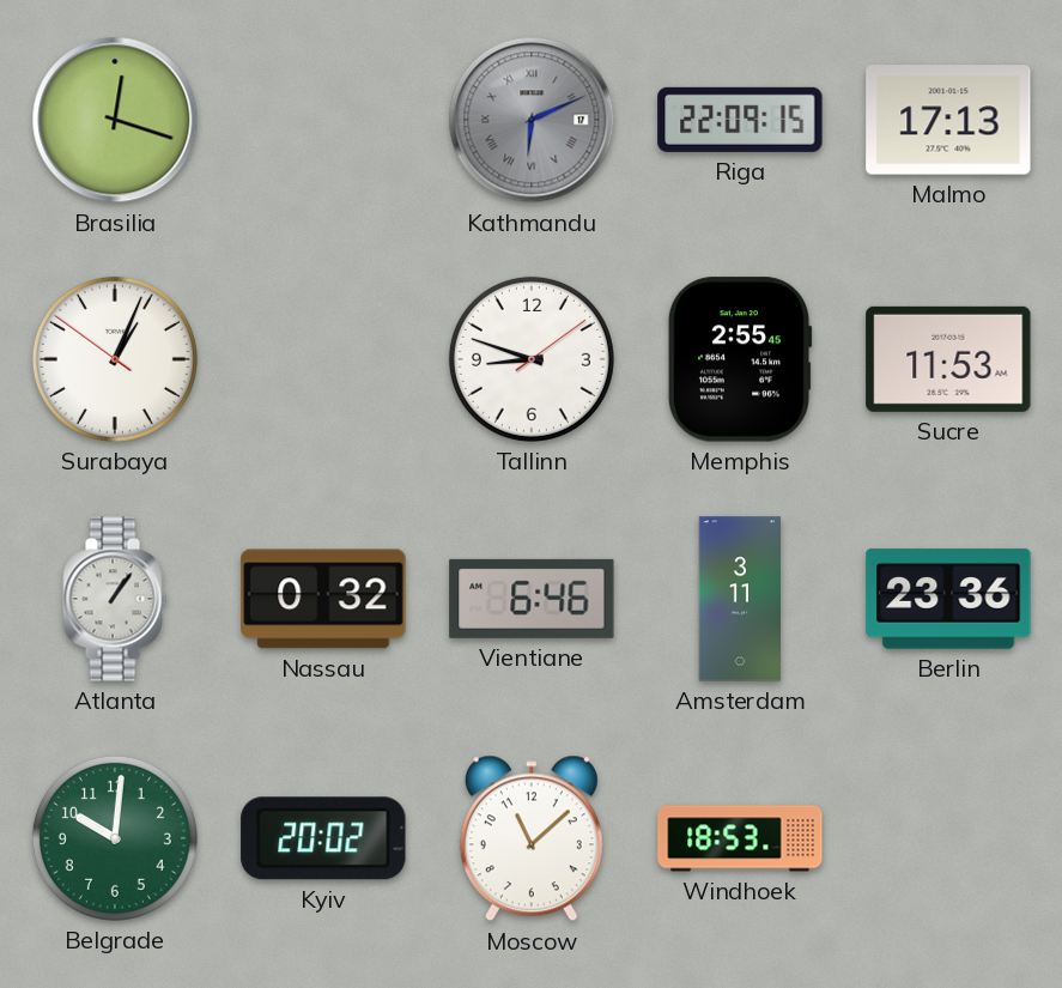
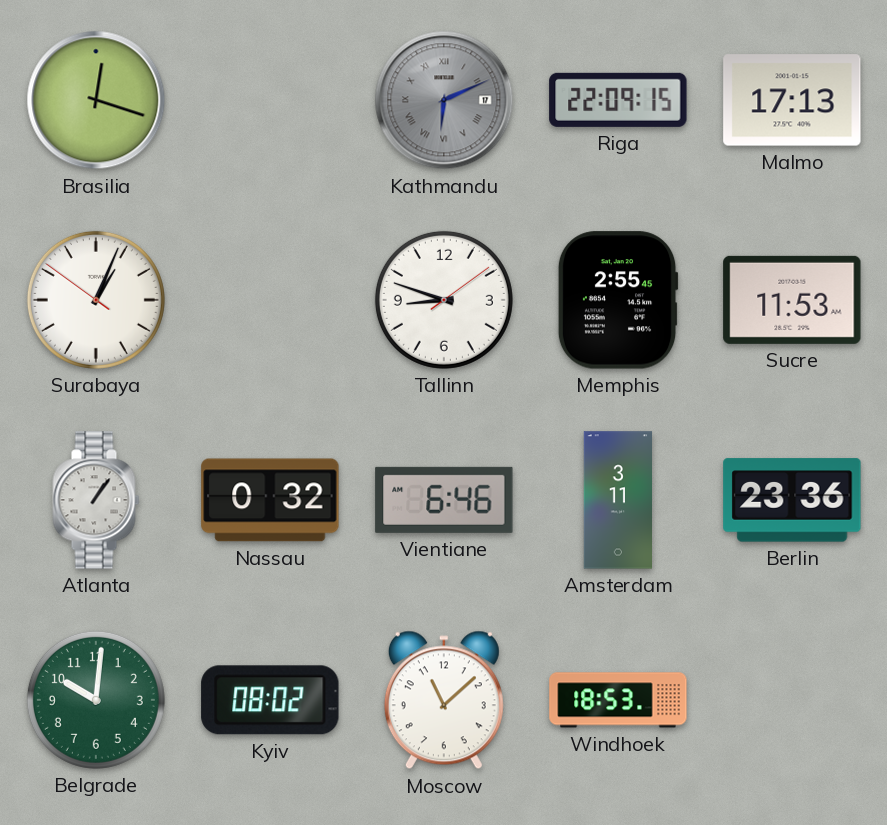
Kyiv: 20:02 -> 08:02 (270, 700)
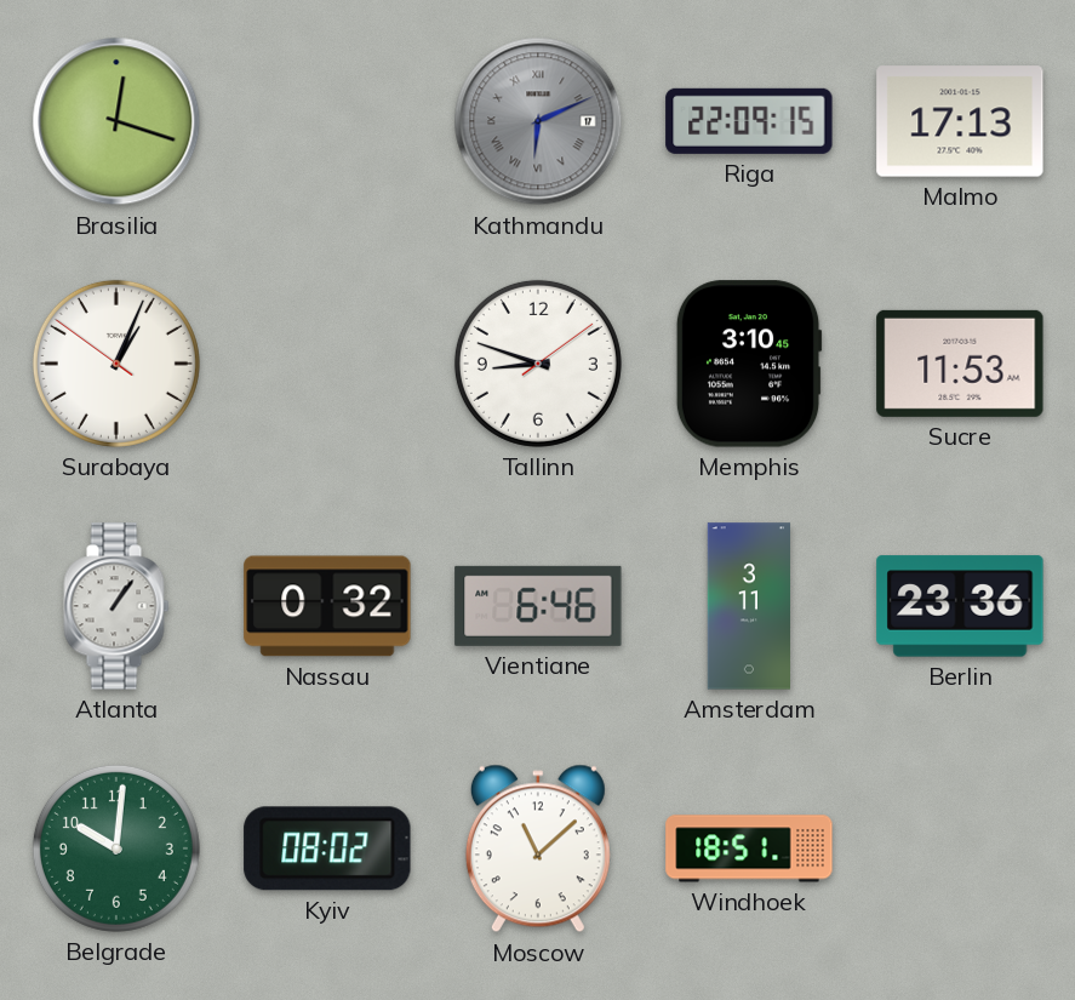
Memphis: 2:55 -> 3:10 (749, 364)
Windhoek: 18:53 -> 18:51 (749, 848)
